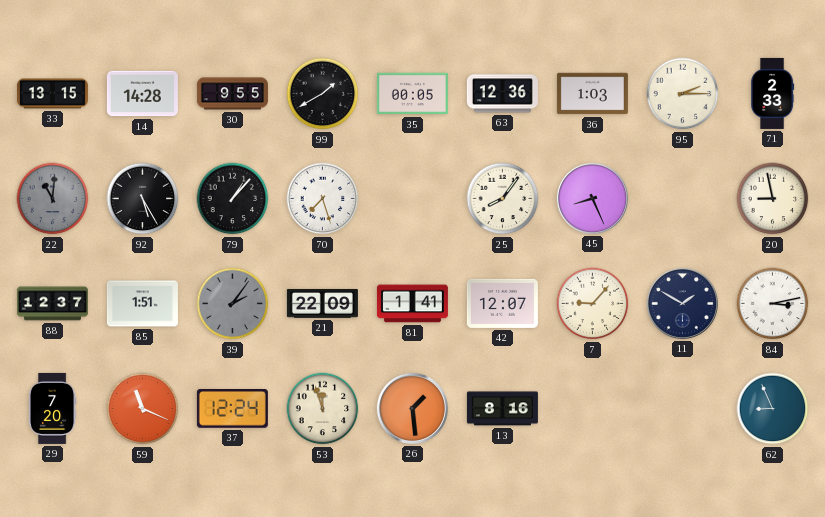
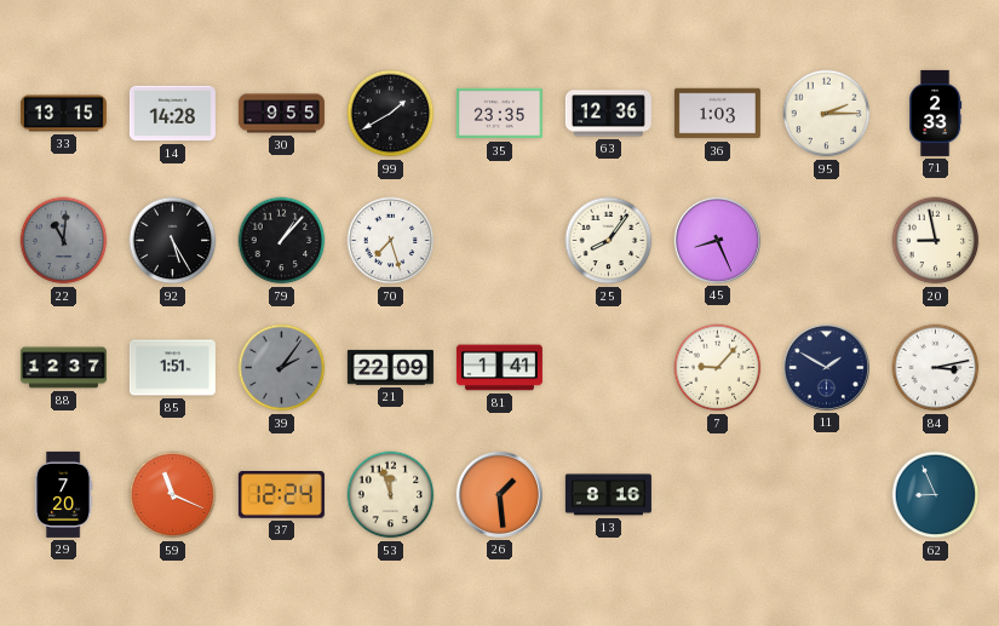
35: 00:05 -> 23:35 (499, 114)
42: 12:07 -> none (502, 303)
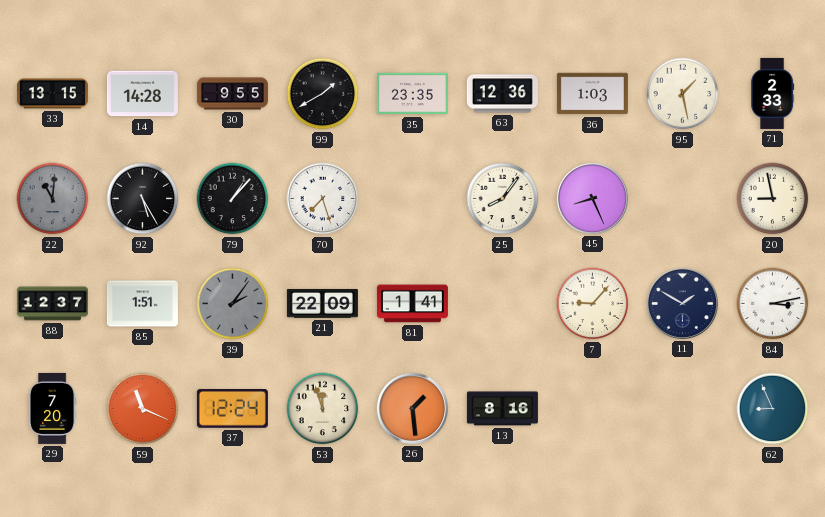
95: 2:15 -> 1:28 (683, 94)
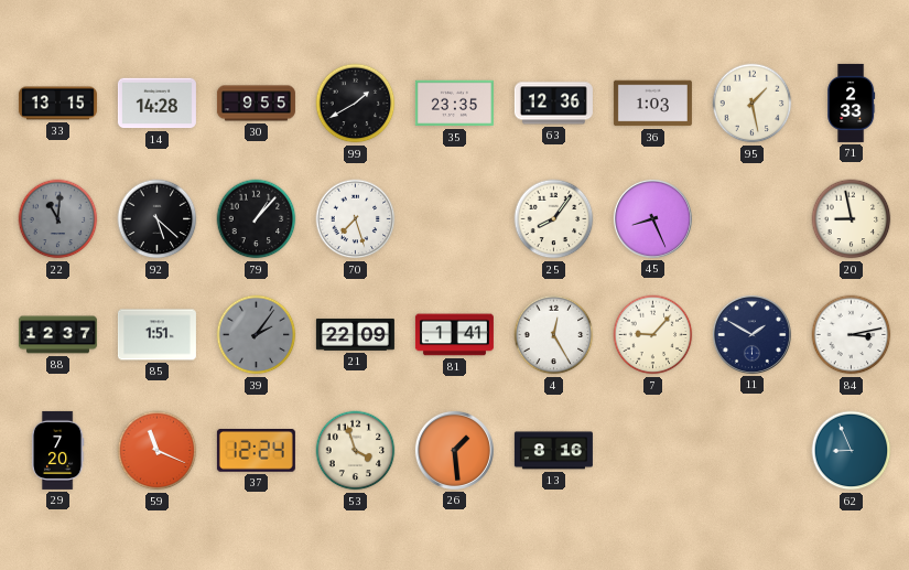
92: 5:25 -> 5:22 (158, 219)
4: none -> 12:25 (554, 335)
53: 11:57 -> 3:57 (356, 451)
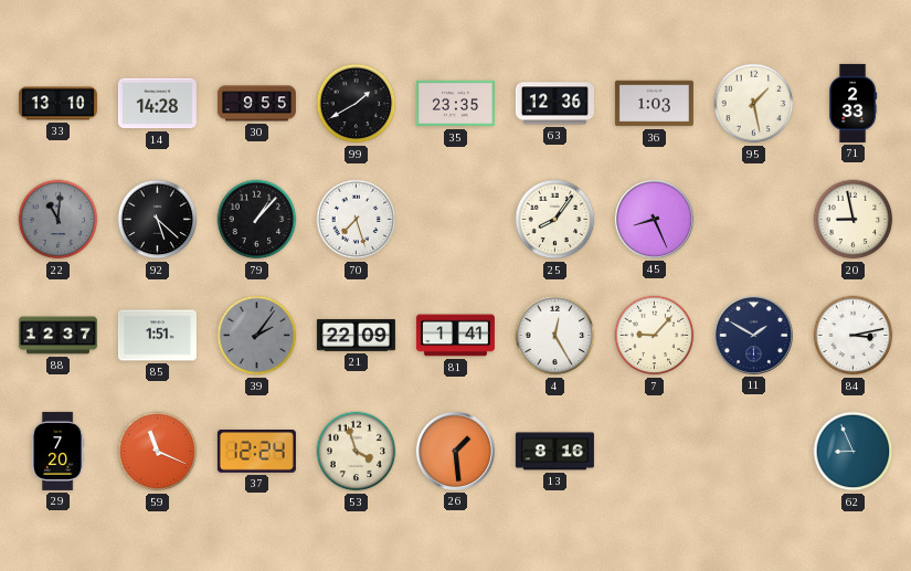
33: 13:15 -> 13:10 (57, 104)
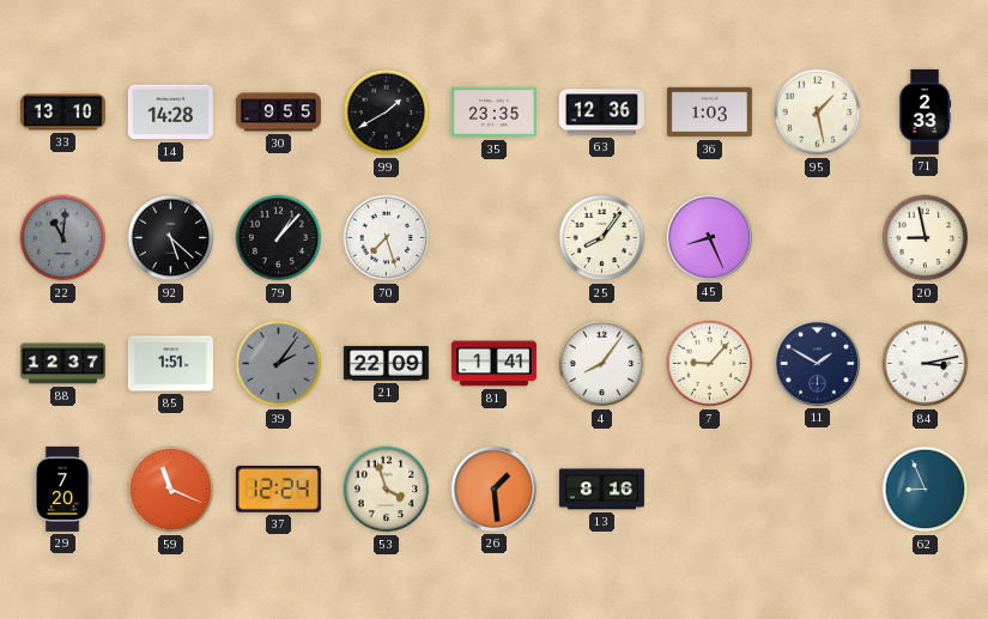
4: 12:25 -> 8:06 (602, 364)
